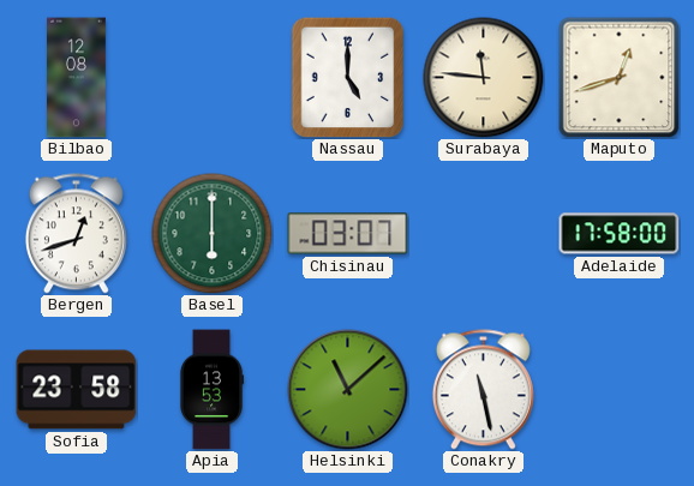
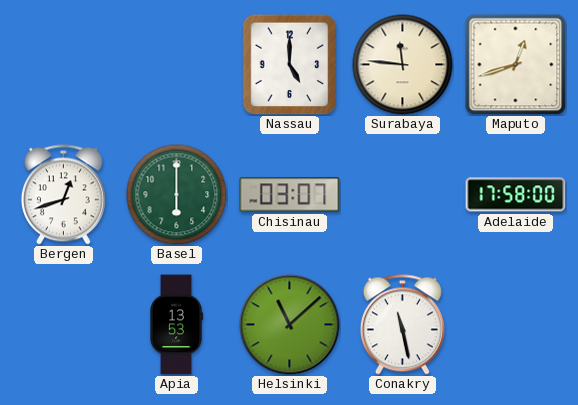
Bilbao: 12:08 -> none (77, 78)
Sofia: 23:58 -> none (77, 390)
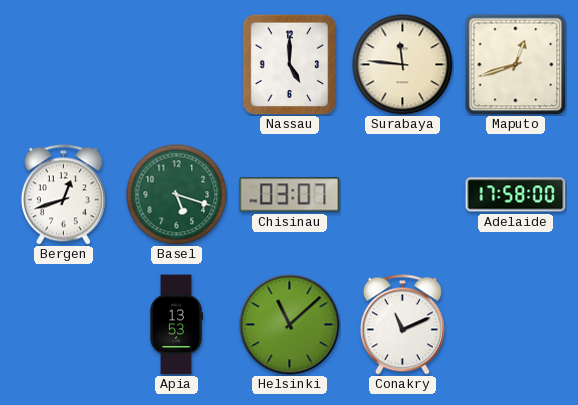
Basel: 6:00 -> 5:18 (177, 195)
Conakry: 11:28 -> 11:11 (402, 325)
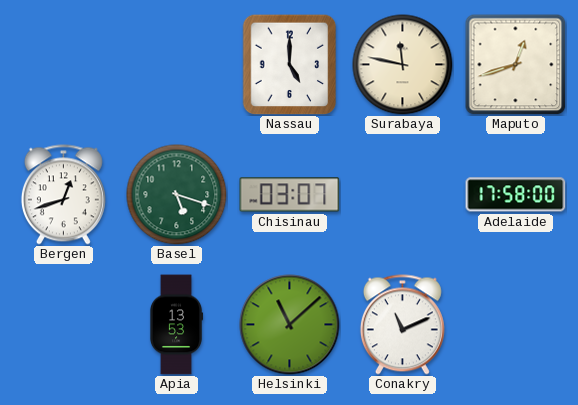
Surabaya: 11:46 -> 11:47 (403, 65)
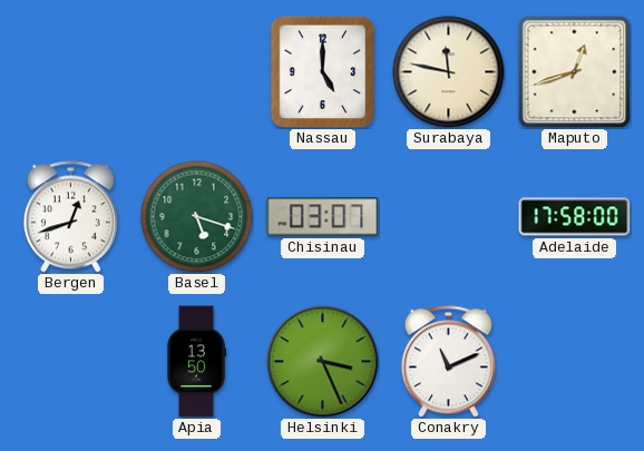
Apia: 13:53 -> 13:50 (196, 362)
Helsinki: 11:08 -> 3:26 (323, 362)
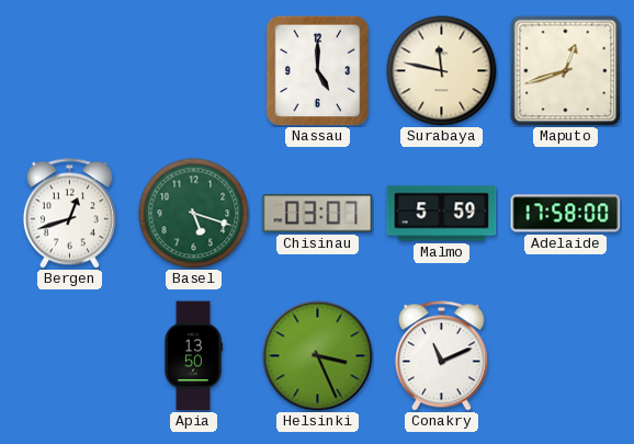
Malmo: none -> 5:59 (442, 214)
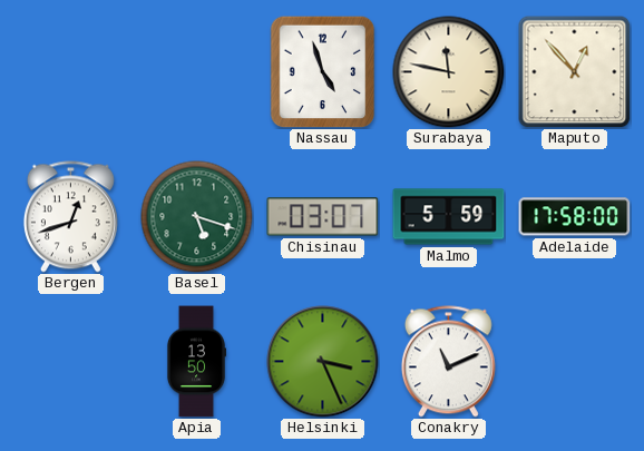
Nassau: 5:00 -> 4:57 (323, 71)
Maputo: 12:42 -> 12:53 (575, 72)
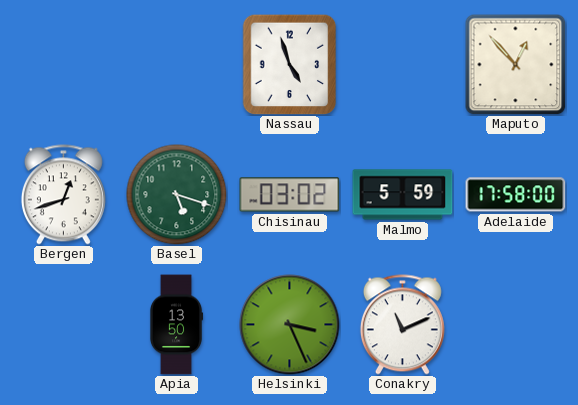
Surabaya: 11:47 -> none (449, 72)
Chisinau: 03:07 -> 03:02 (290, 195)
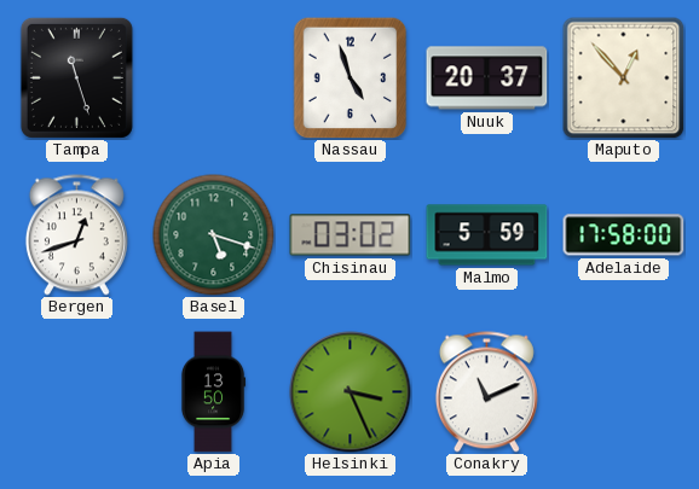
Tampa: none -> 11:27 (76, 77)
Nuuk: none -> 20:37 (487, 78)
